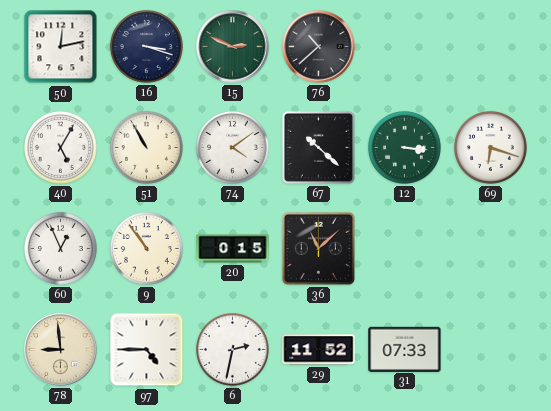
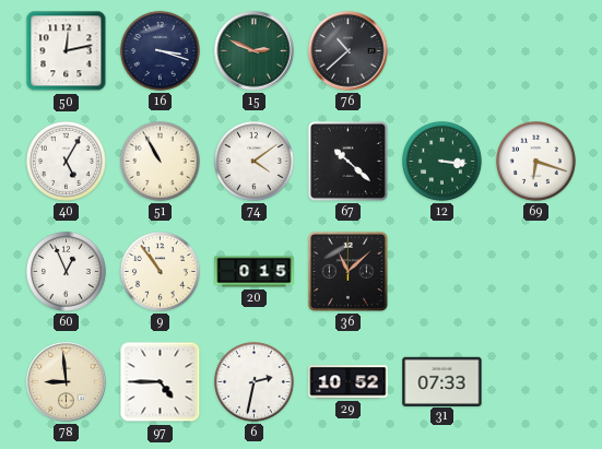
29: 11:52 -> 10:52 (349, 382)
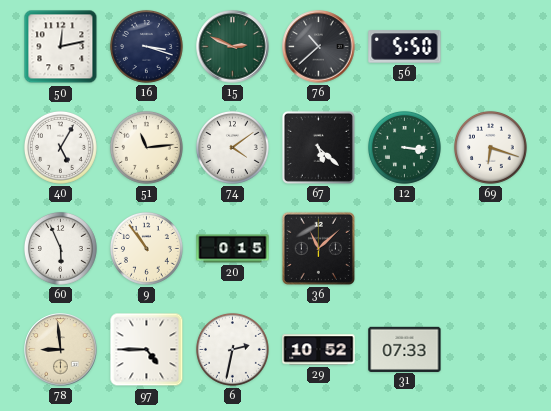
56: none -> 5:50 (405, 47)
51: 10:55 -> 11:14 (146, 147)
67: 10:22 -> 5:22 (318, 147)
60: 12:56 -> 5:56 (60, 248)
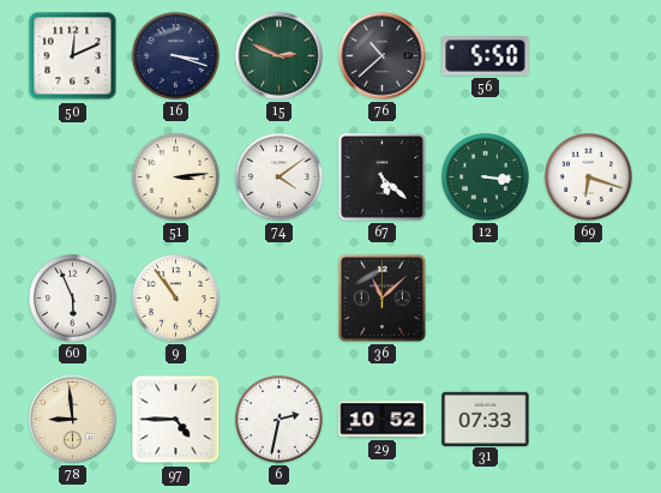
50: 12:13 -> 12:11 (73, 56)
40: 5:05 -> none (60, 147)
51: 11:14 -> 3:14 (175, 176)
20: 0:15 -> none (233, 249)
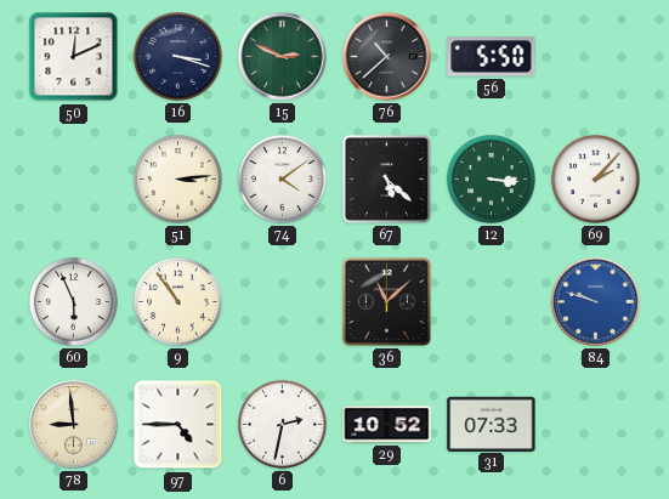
69: 6:18 -> 2:07 (595, 178)
84: none -> 9:48 (596, 302)
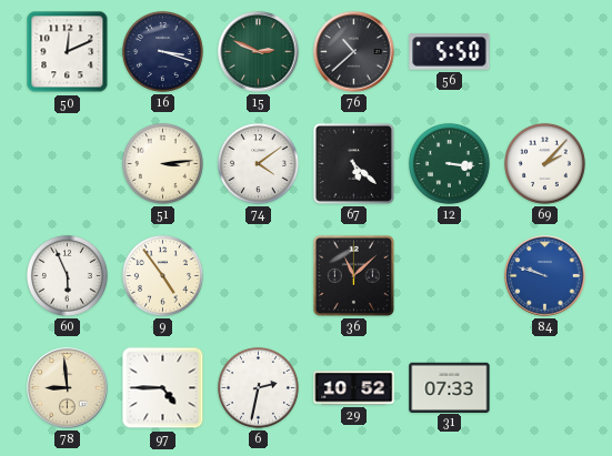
9: 10:54 -> 4:54 (162, 275)
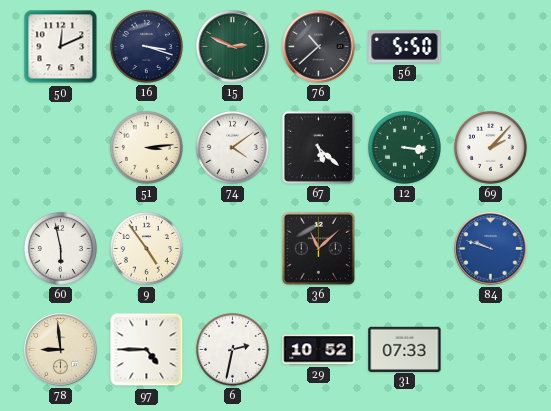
60: 5:56 -> 5:58 (60, 248)
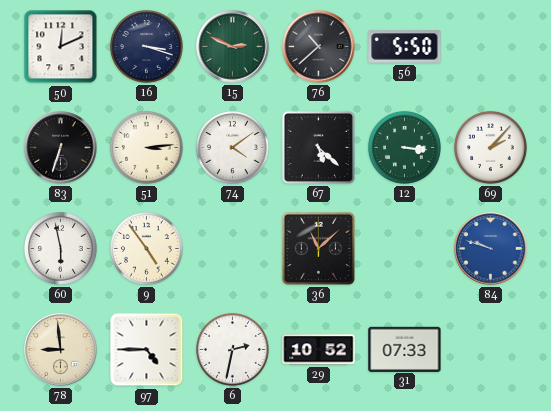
83: none -> 6:33 (61, 148)
